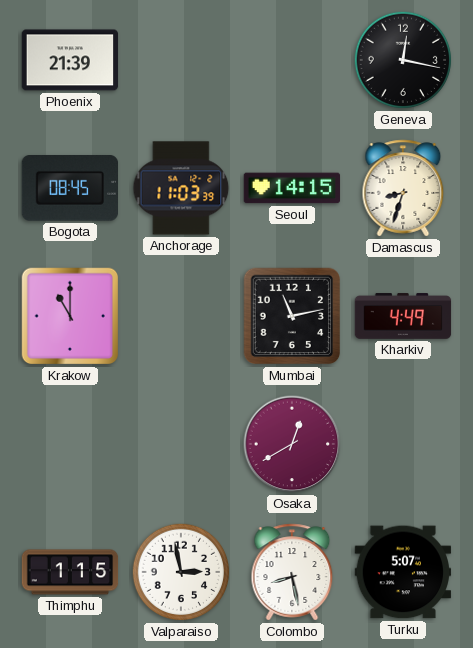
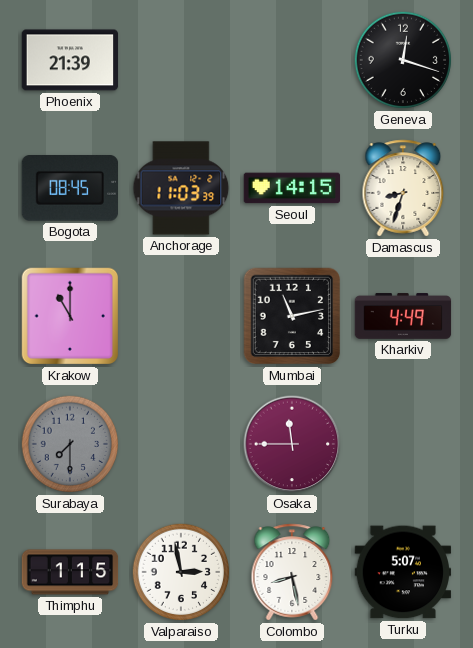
Geneva: 12:17 -> 12:18 (403, 60)
Surabaya: none -> 7:30 (70, 444)
Osaka: 12:40 -> 11:45 (292, 444)
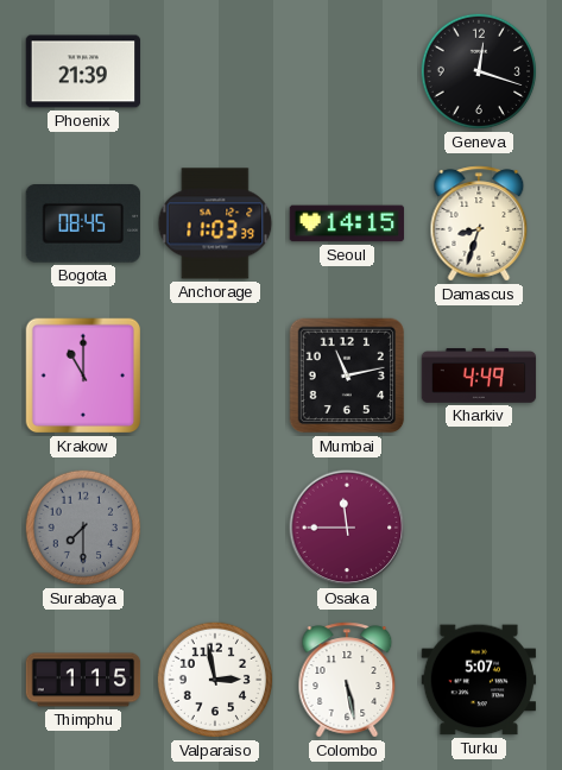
Colombo: 8:28 -> 5:28 (347, 680)
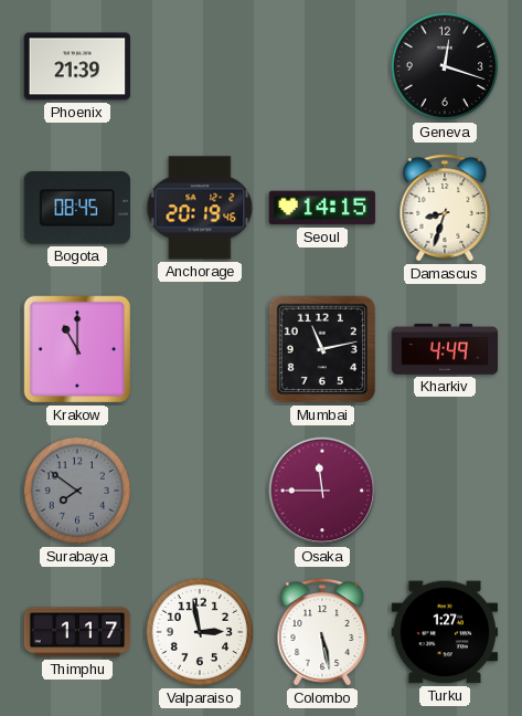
Anchorage: 11:03 -> 20:19 (200, 208)
Surabaya: 7:30 -> 7:51 (77, 491)
Thimphu: 1:15 -> 1:17 (77, 632)
Turku: 5:07 -> 1:27 (445, 632)
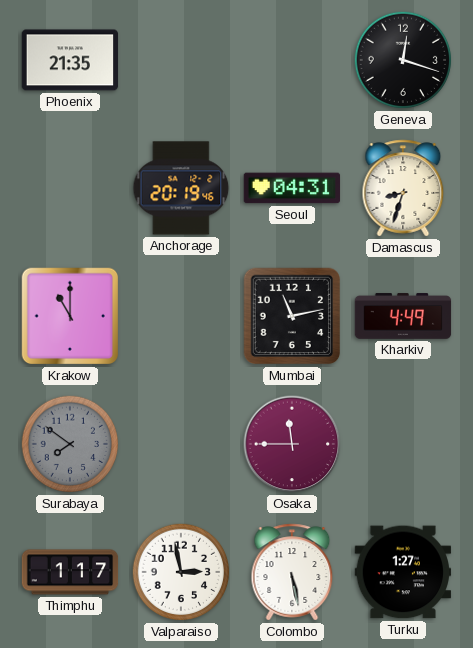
Phoenix: 21:39 -> 21:35 (70, 60)
Bogota: 08:45 -> none (76, 209)
Seoul: 14:15 -> 04:31 (292, 188)
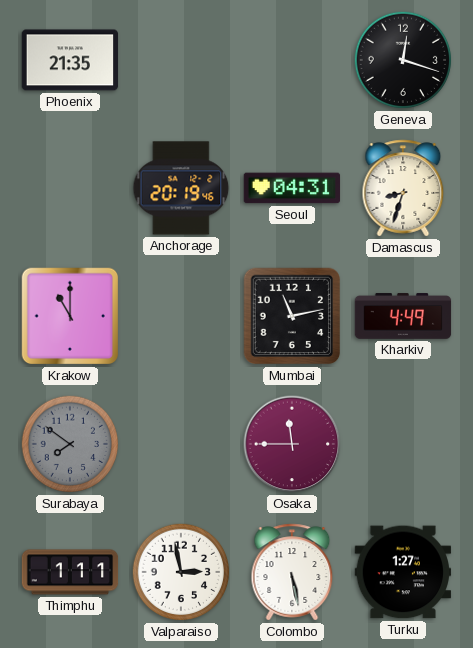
Thimphu: 1:17 -> 1:11 (70, 572)
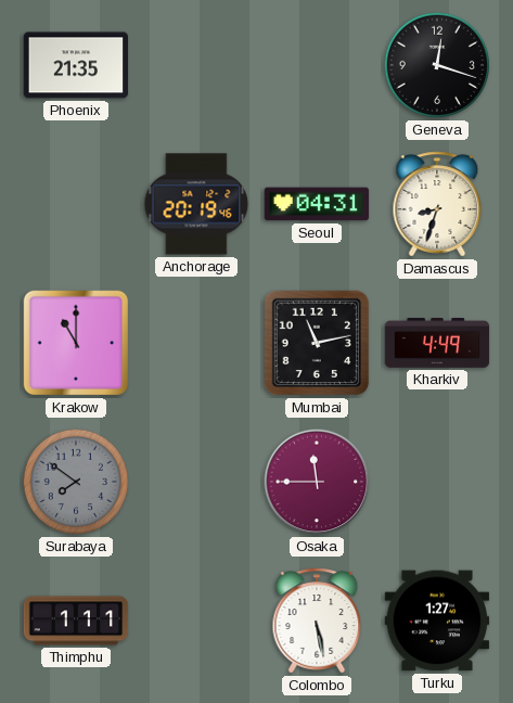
Valparaiso: 2:58 -> none (181, 572)
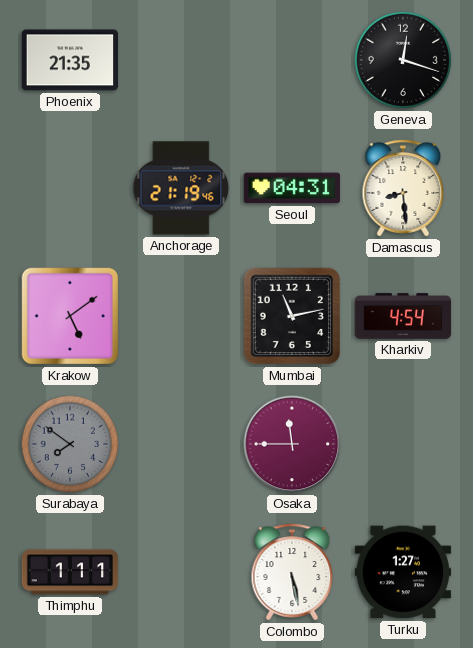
Anchorage: 20:19 -> 21:19 (181, 188)
Damascus: 8:33 -> 8:29 (403, 188)
Krakow: 11:00 -> 5:09 (70, 316)
Kharkiv: 4:49 -> 4:54 (403, 316)
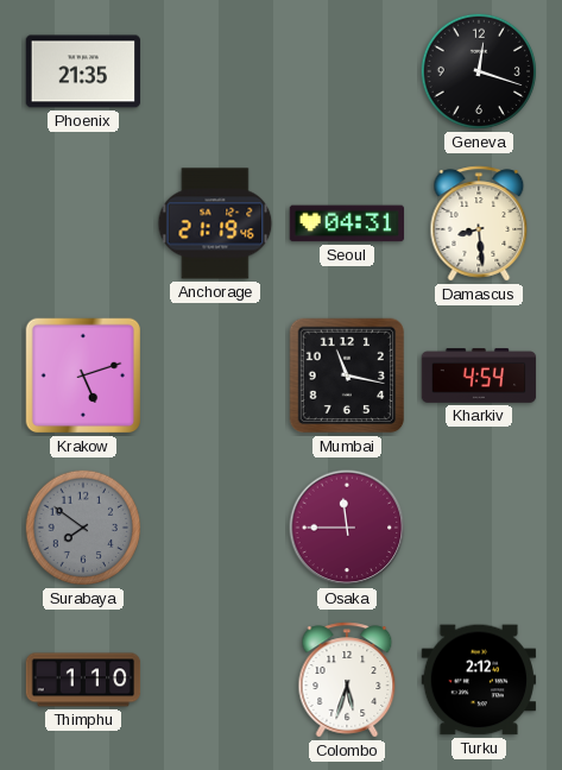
Krakow: 5:09 -> 5:12 (83, 375)
Mumbai: 11:13 -> 11:17 (347, 375)
Thimphu: 1:11 -> 1:10 (83, 680)
Colombo: 5:28 -> 5:33 (347, 680)
Turku: 1:27 -> 2:12 (479, 680)
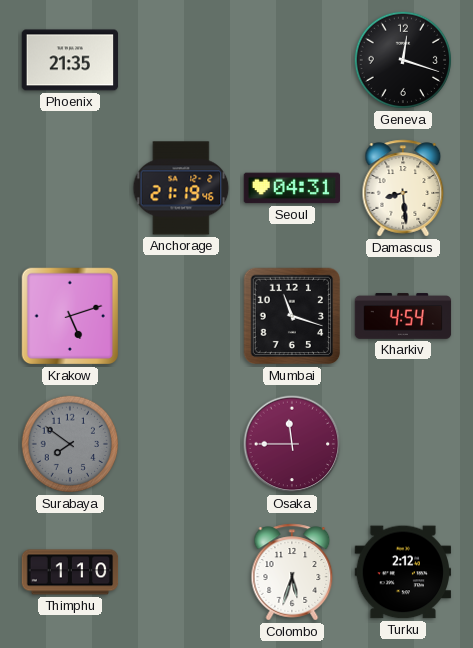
Mumbai: 11:17 -> 11:18 (292, 316)
